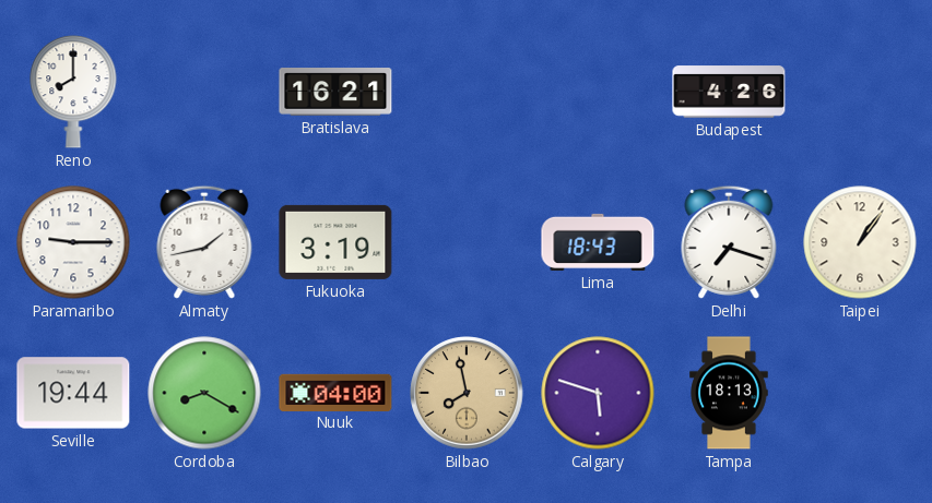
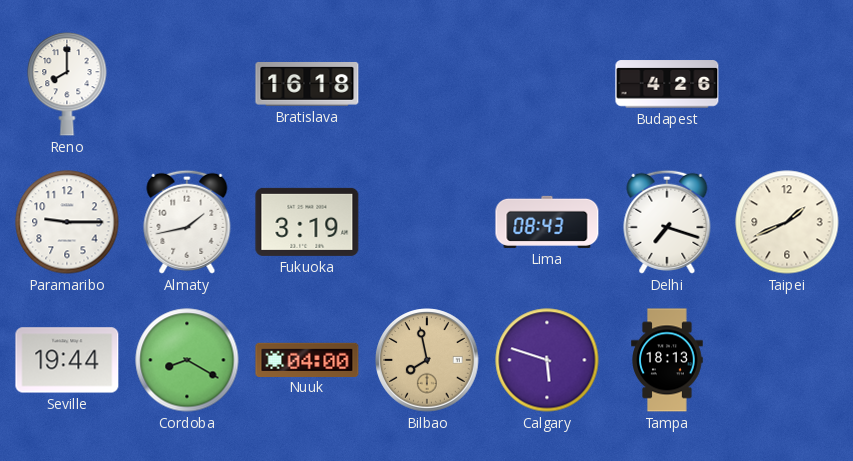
Bratislava: 16:21 -> 16:18 (307, 85)
Lima: 18:43 -> 08:43 (547, 222)
Taipei: 1:06 -> 1:41 (787, 222)
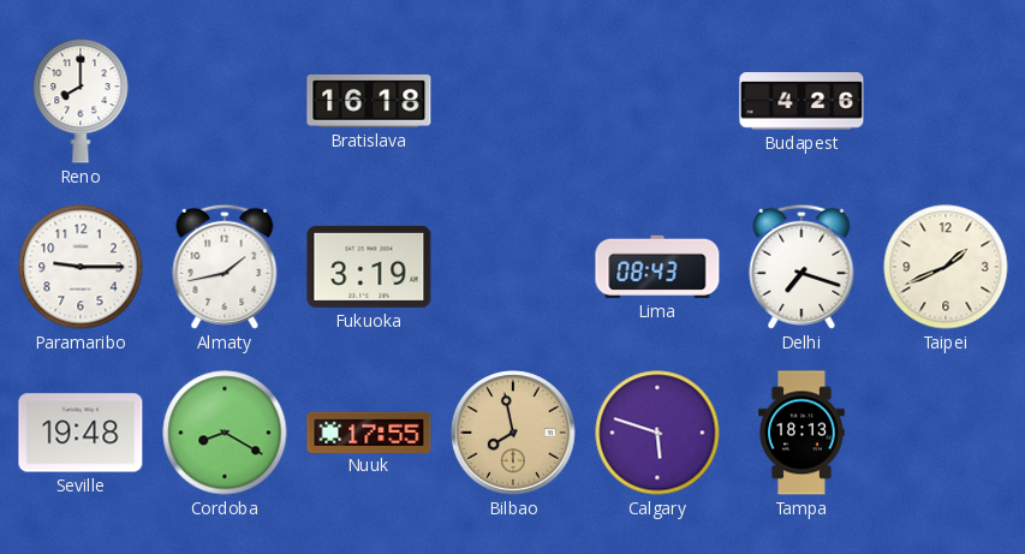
Seville: 19:44 -> 19:48 (81, 433)
Nuuk: 04:00 -> 17:55 (369, 431)
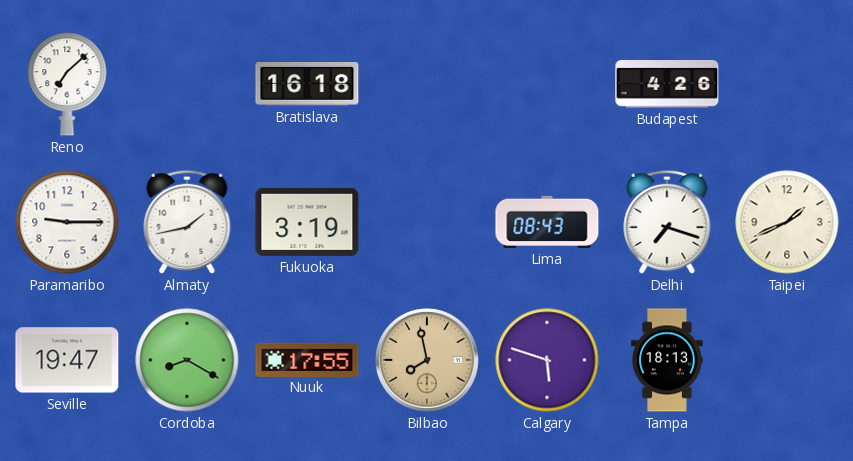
Reno: 8:00 -> 7:08 (67, 84)
Seville: 19:48 -> 19:47 (67, 360)
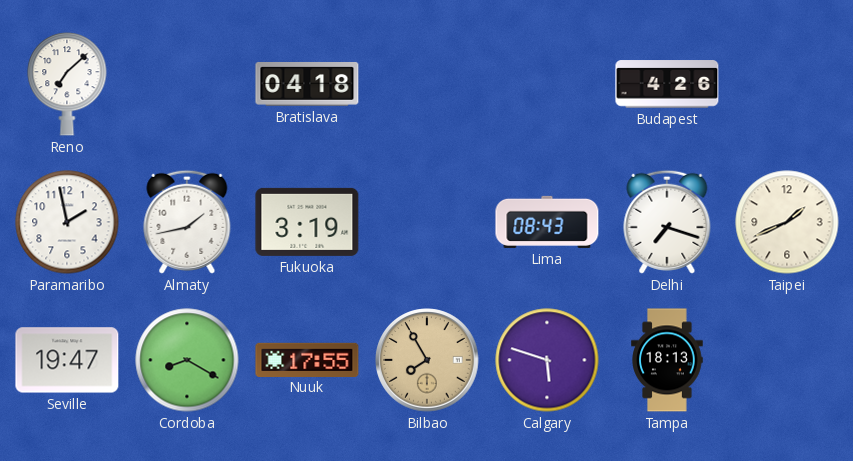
Bratislava: 16:18 -> 04:18 (307, 85)
Paramaribo: 9:15 -> 1:58 (67, 222)
Bilbao: 7:58 -> 7:55 (427, 360)
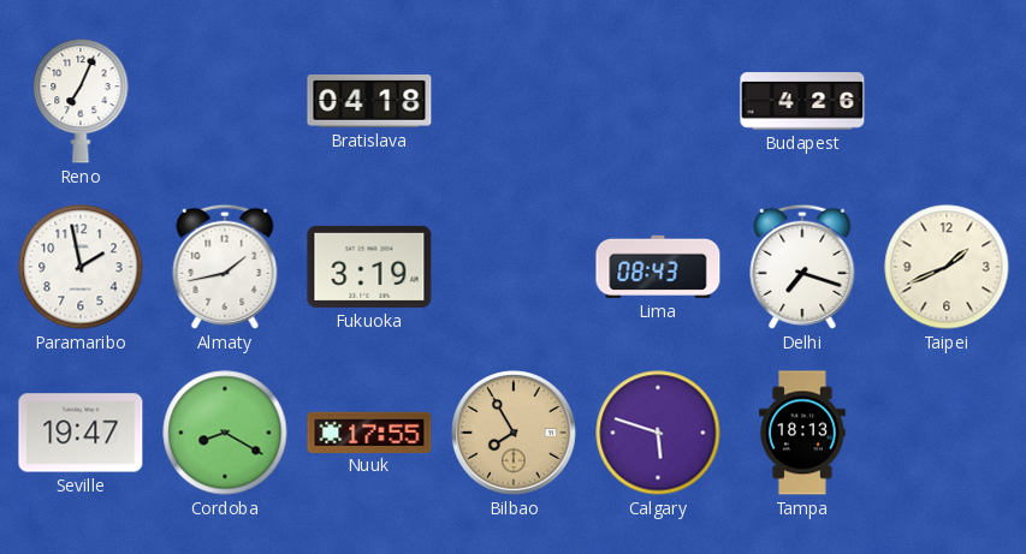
Reno: 7:08 -> 7:04 (81, 101)
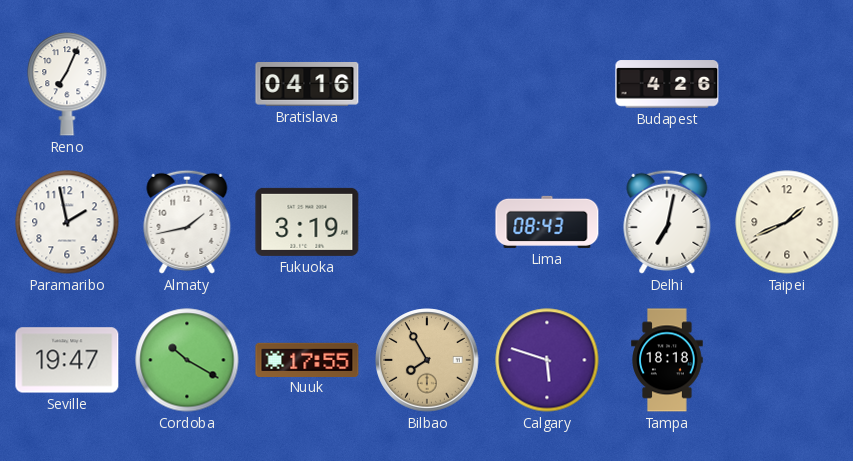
Bratislava: 04:18 -> 04:16 (307, 85)
Delhi: 7:18 -> 7:02 (667, 222)
Cordoba: 8:20 -> 10:20 (187, 360)
Tampa: 18:13 -> 18:18 (667, 360)
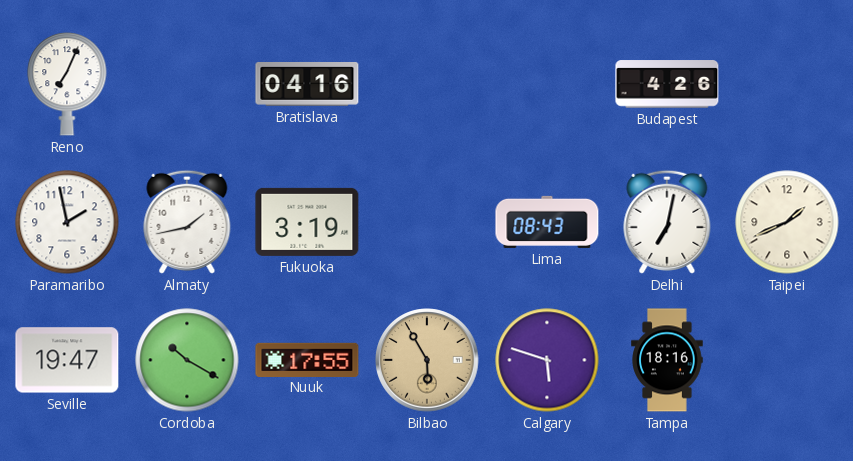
Bilbao: 7:55 -> 5:55 (427, 360)
Tampa: 18:18 -> 18:16 (667, 360)
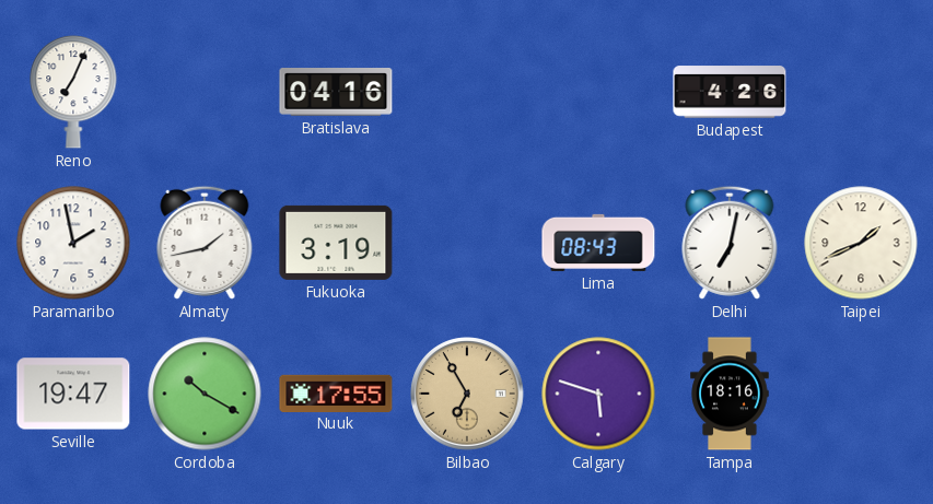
Bilbao: 5:55 -> 6:55 (467, 394)
